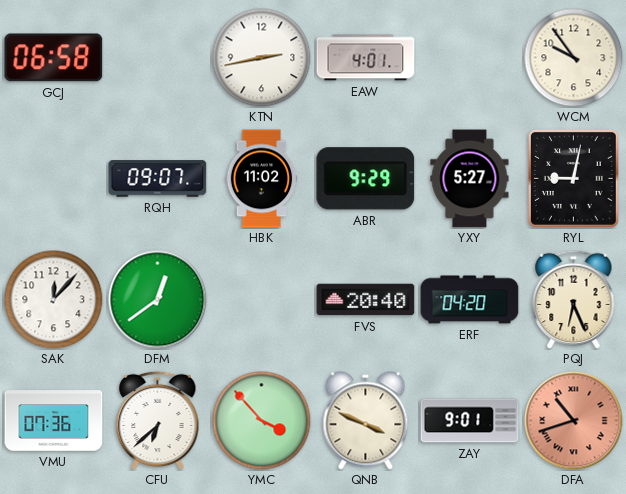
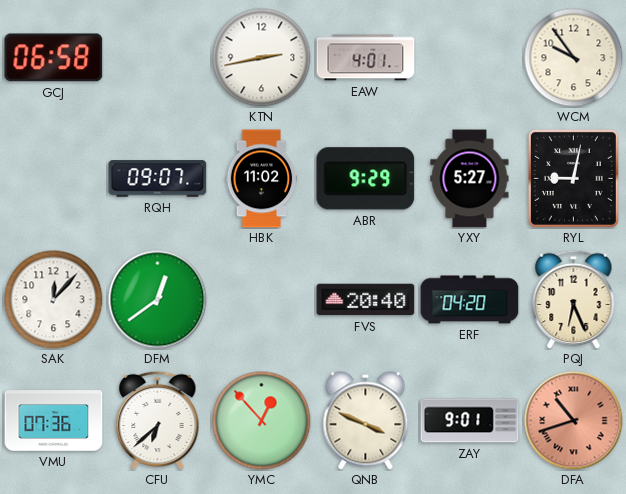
YMC: 3:53 -> 12:53 (262, 421)
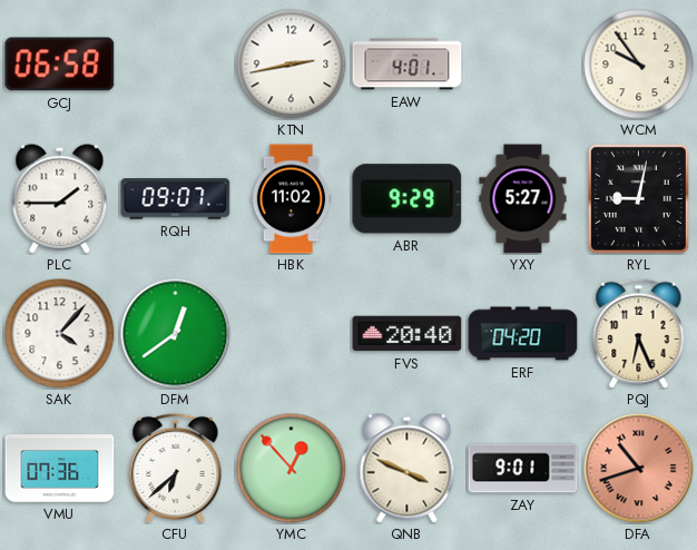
PLC: none -> 1:45 (60, 199)
SAK: 12:07 -> 4:07 (60, 334)
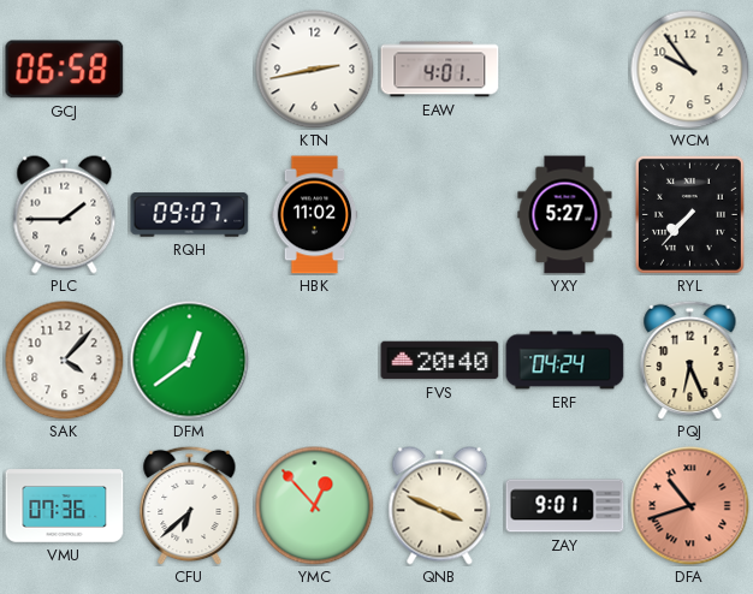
ABR: 9:29 -> none (408, 199)
RYL: 9:02 -> 7:37 (689, 214)
ERF: 04:20 -> 04:24 (565, 361)
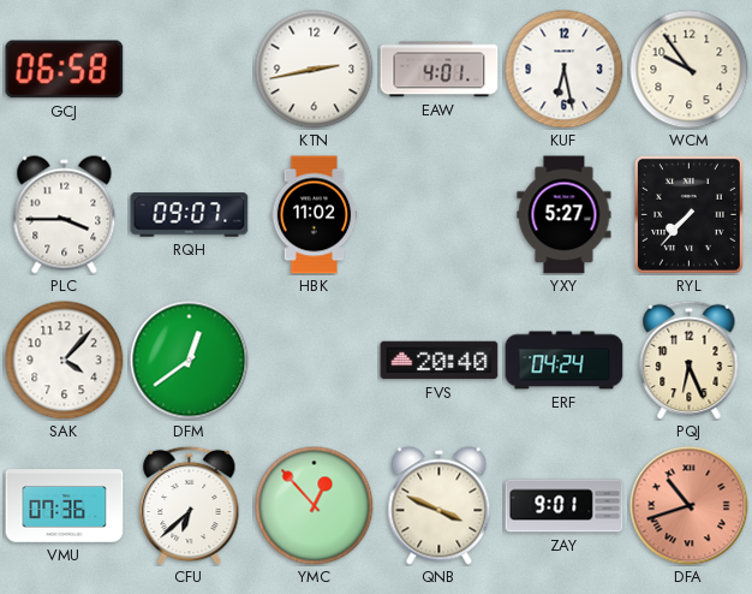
KUF: none -> 6:28 (565, 70)
PLC: 1:45 -> 3:45 (65, 215)
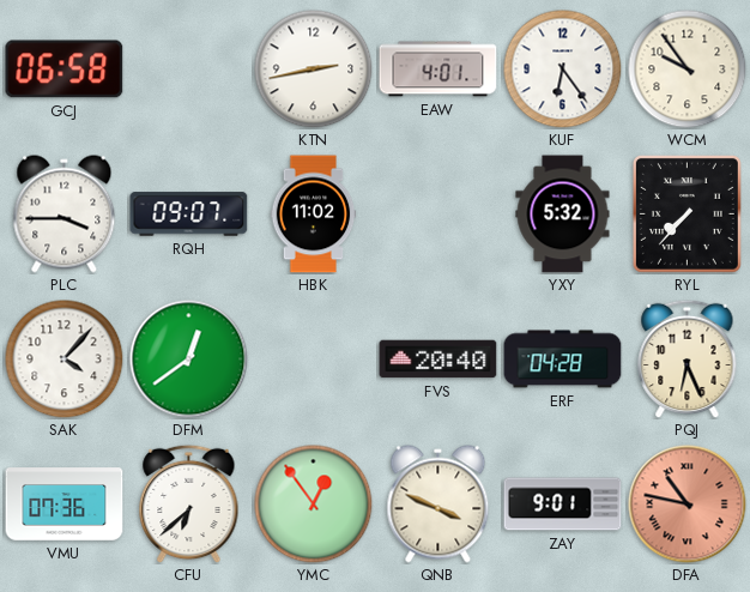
KUF: 6:28 -> 6:24 (563, 70)
YXY: 5:27 -> 5:32 (563, 215)
ERF: 04:24 -> 04:28 (563, 360)
YMC: 12:53 -> 12:54 (314, 505)
DFA: 10:42 -> 10:47 (688, 505)
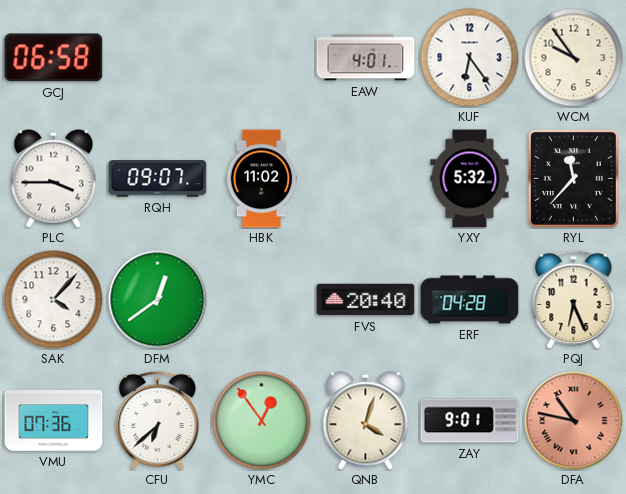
KTN: 2:43 -> none (314, 70)
RYL: 7:37 -> 11:37 (573, 178)
QNB: 3:49 -> 4:03 (366, 421)
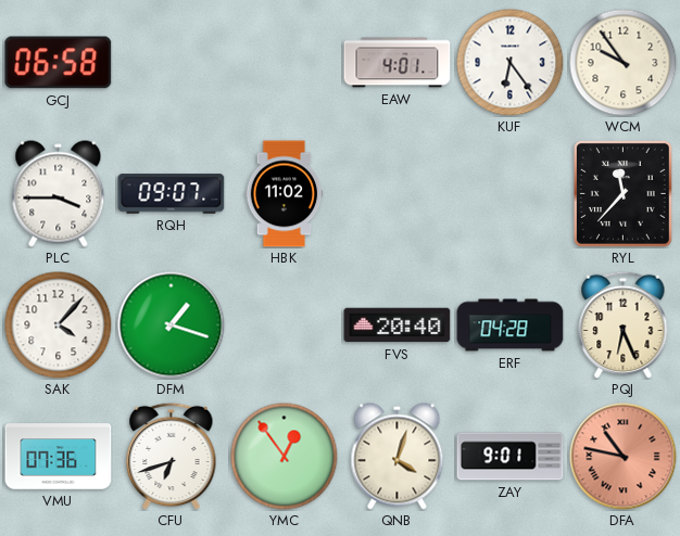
YXY: 5:32 -> none (470, 179)
DFM: 12:39 -> 1:18 (172, 326)
CFU: 6:38 -> 6:42 (172, 456)
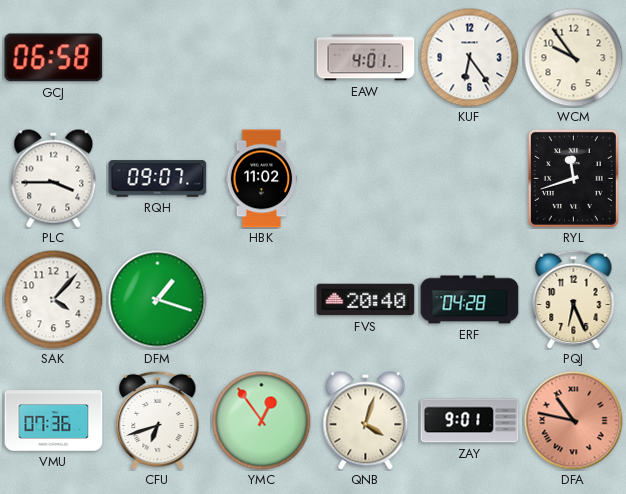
RYL: 11:37 -> 11:42 (573, 178)
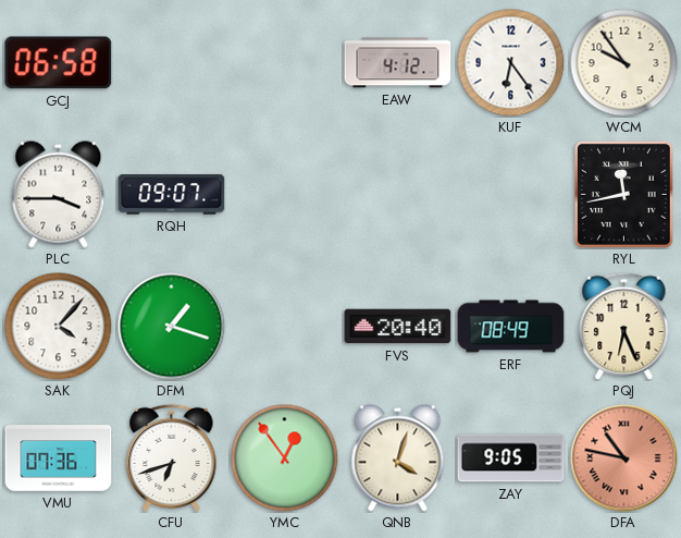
EAW: 4:01 -> 4:12 (398, 63)
HBK: 11:02 -> none (262, 179)
RYL: 11:42 -> 11:43 (623, 194)
ERF: 04:28 -> 08:49 (511, 327)
ZAY: 9:01 -> 9:05 (511, 458)
